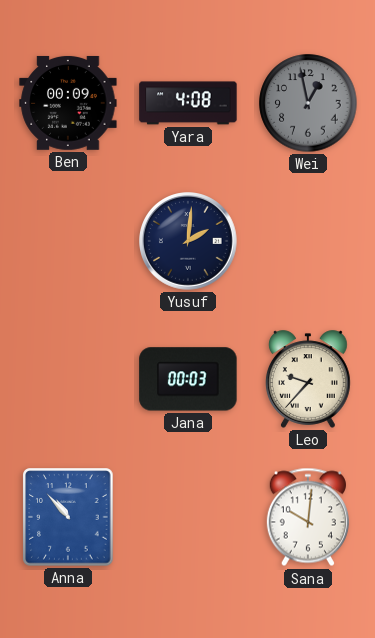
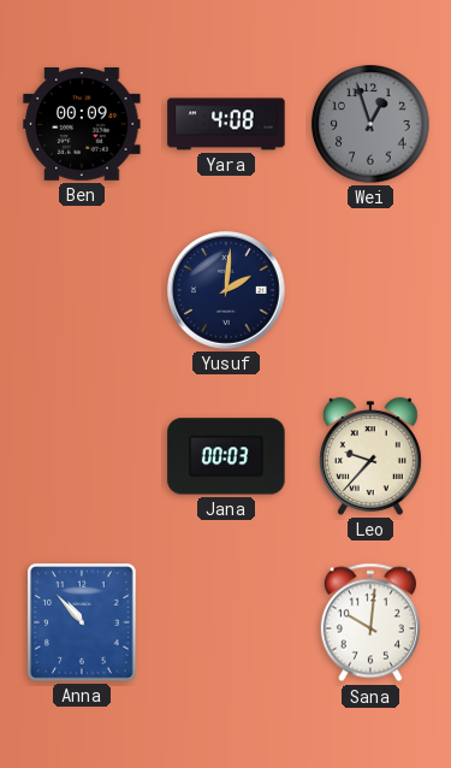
Wei: 12:58 -> 12:57 (370, 124)
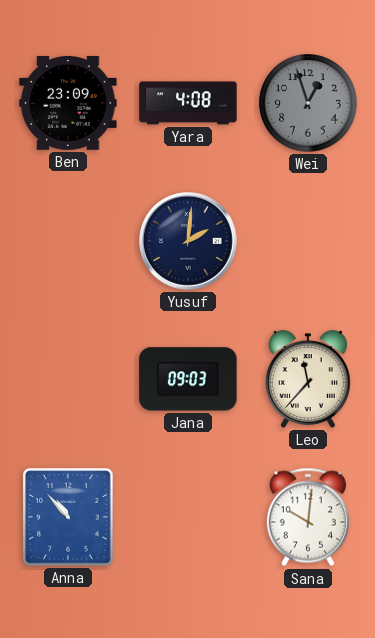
Ben: 00:09 -> 23:09 (68, 103)
Jana: 00:03 -> 09:03 (188, 379)
Leo: 9:37 -> 11:37 (309, 379)
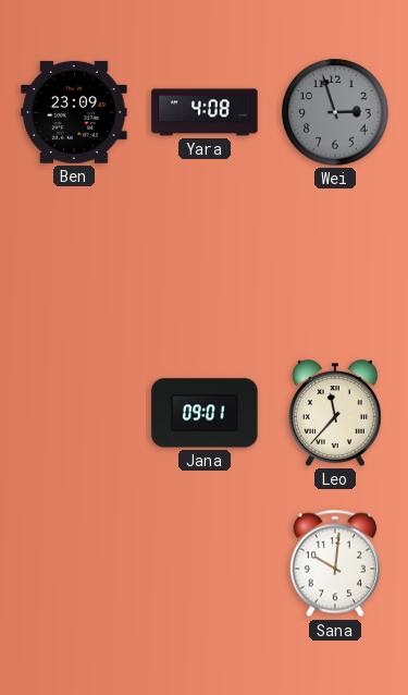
Wei: 12:57 -> 2:57 (335, 112)
Yusuf: 2:01 -> none (189, 242)
Jana: 09:03 -> 09:01 (205, 413)
Anna: 10:53 -> none (68, 517)
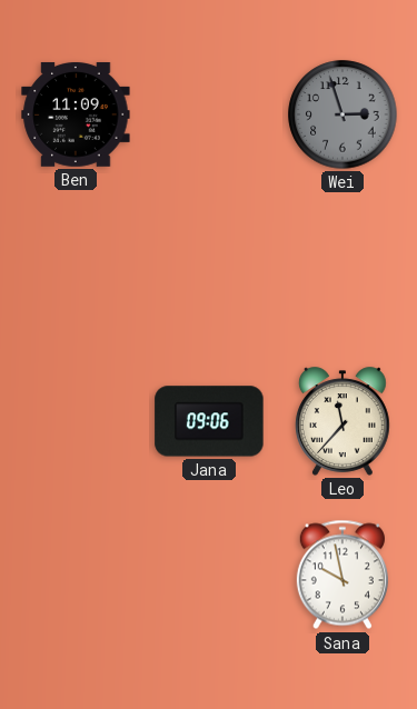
Ben: 23:09 -> 11:09 (76, 114)
Yara: 4:08 -> none (205, 112)
Jana: 09:01 -> 09:06 (209, 421)
Sana: 10:01 -> 9:58 (342, 575)
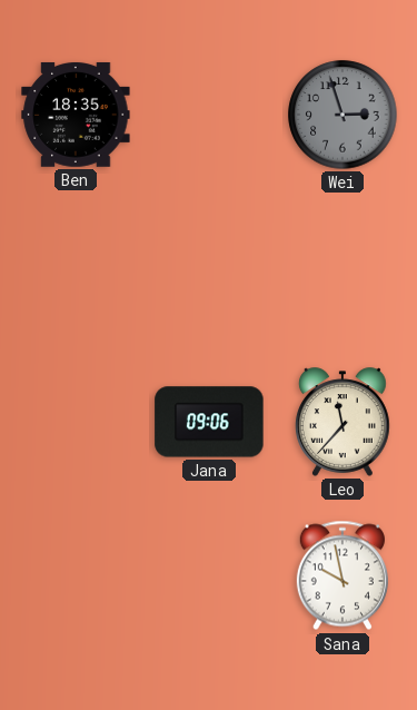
Ben: 11:09 -> 18:35 (76, 115)
